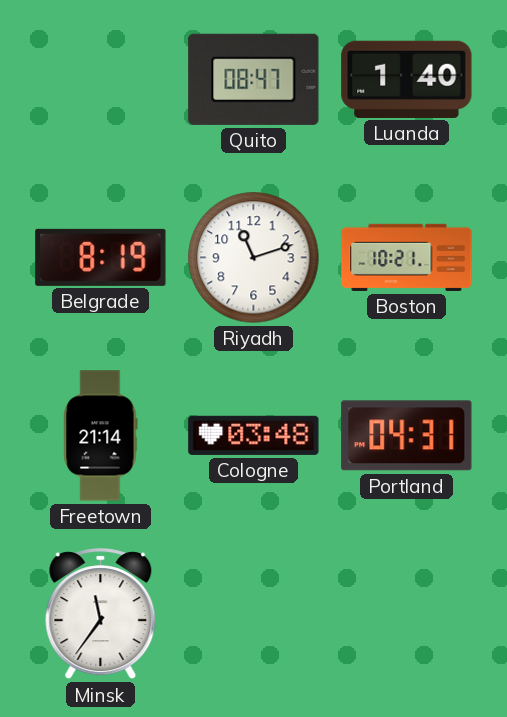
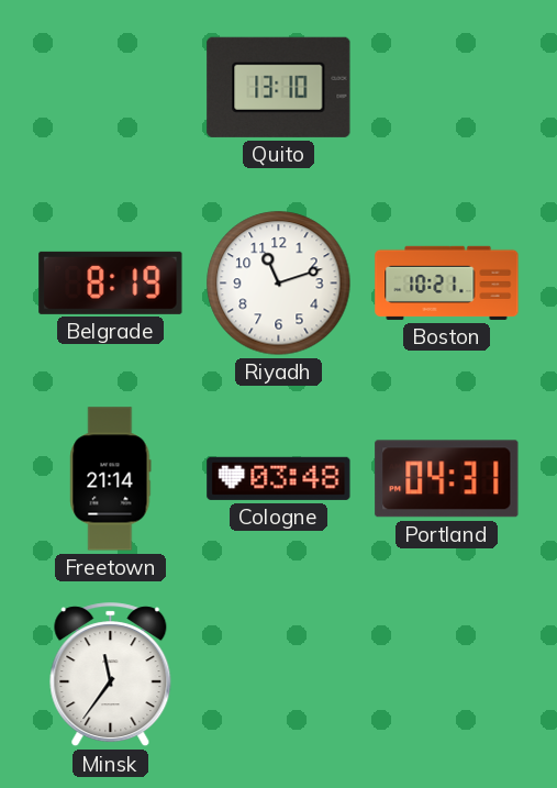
Quito: 08:47 -> 13:10 (279, 87)
Luanda: 1:40 -> none (407, 79)
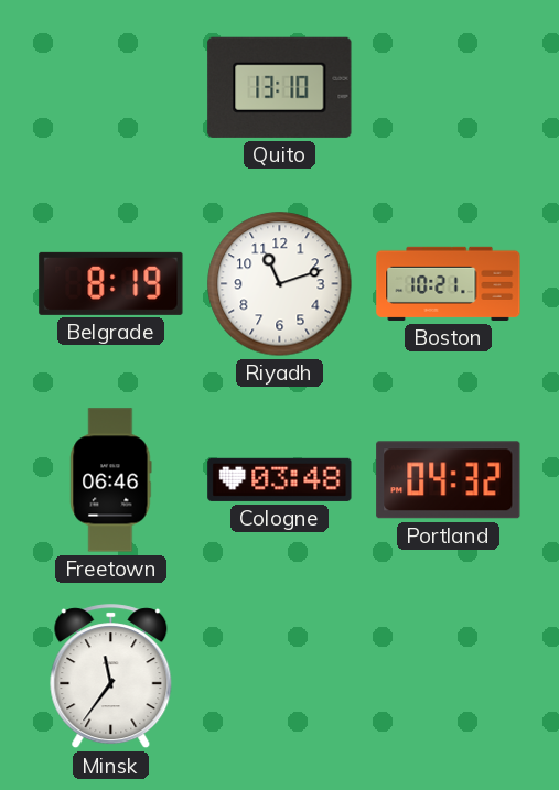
Freetown: 21:14 -> 06:46 (111, 480)
Portland: 04:31 -> 04:32 (449, 480)
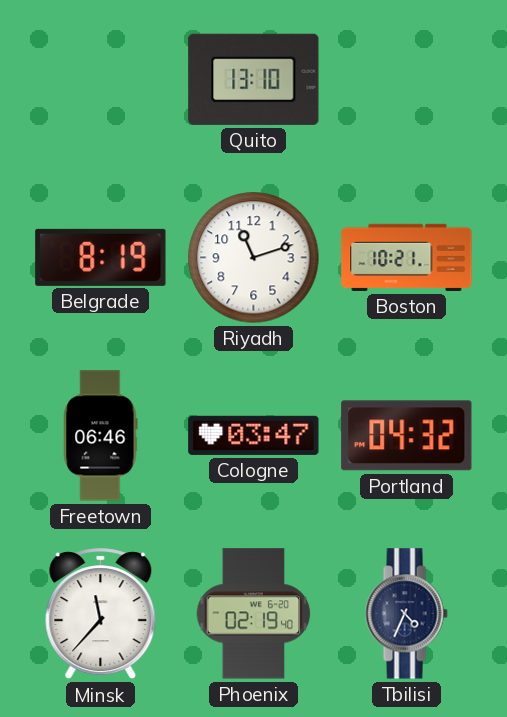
Cologne: 03:48 -> 03:47 (254, 435)
Minsk: 11:36 -> 11:37 (101, 614)
Phoenix: none -> 02:19 (254, 614)
Tbilisi: none -> 4:34 (406, 614)
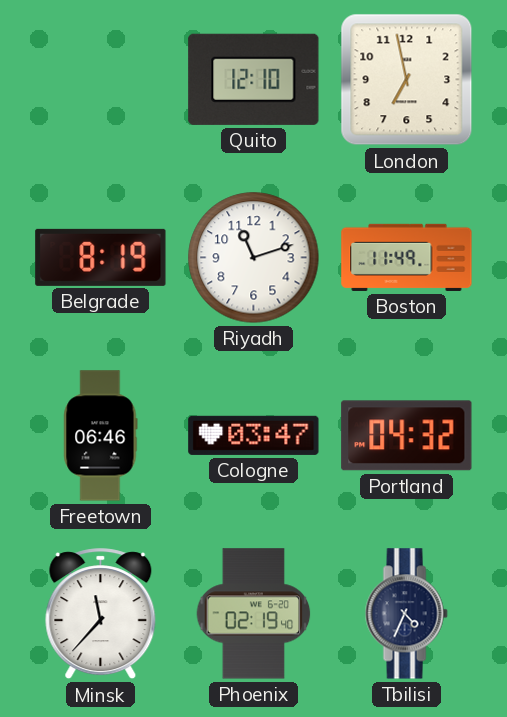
Quito: 13:10 -> 12:10 (254, 79)
London: none -> 6:58 (407, 80)
Boston: 10:21 -> 11:49 (407, 257)
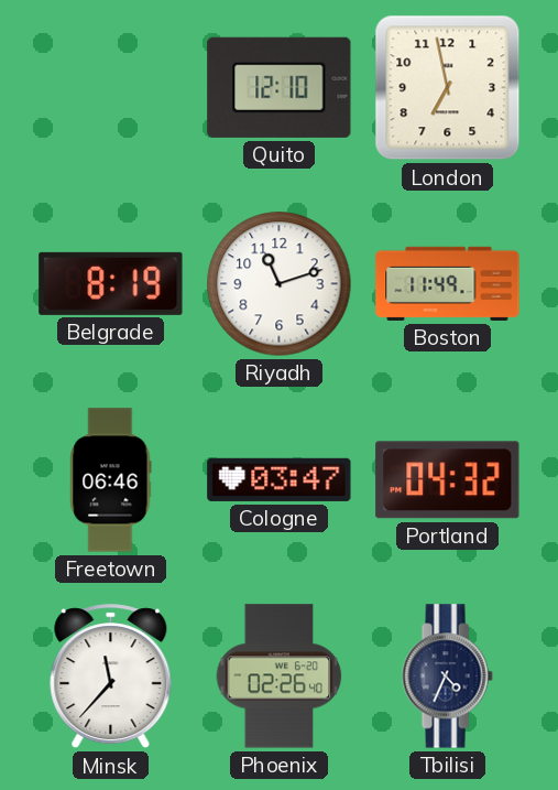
Phoenix: 02:19 -> 02:26 (280, 677)
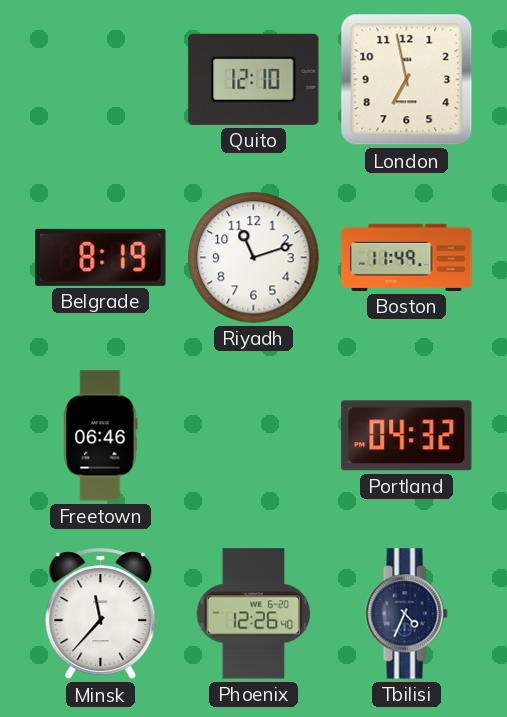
Cologne: 03:47 -> none (280, 479)
Phoenix: 02:26 -> 12:26 (254, 614)
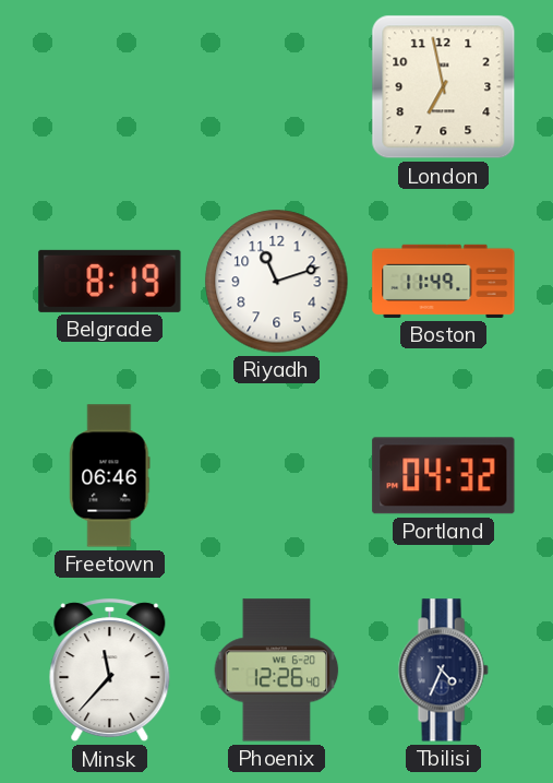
Quito: 12:10 -> none (254, 79)
